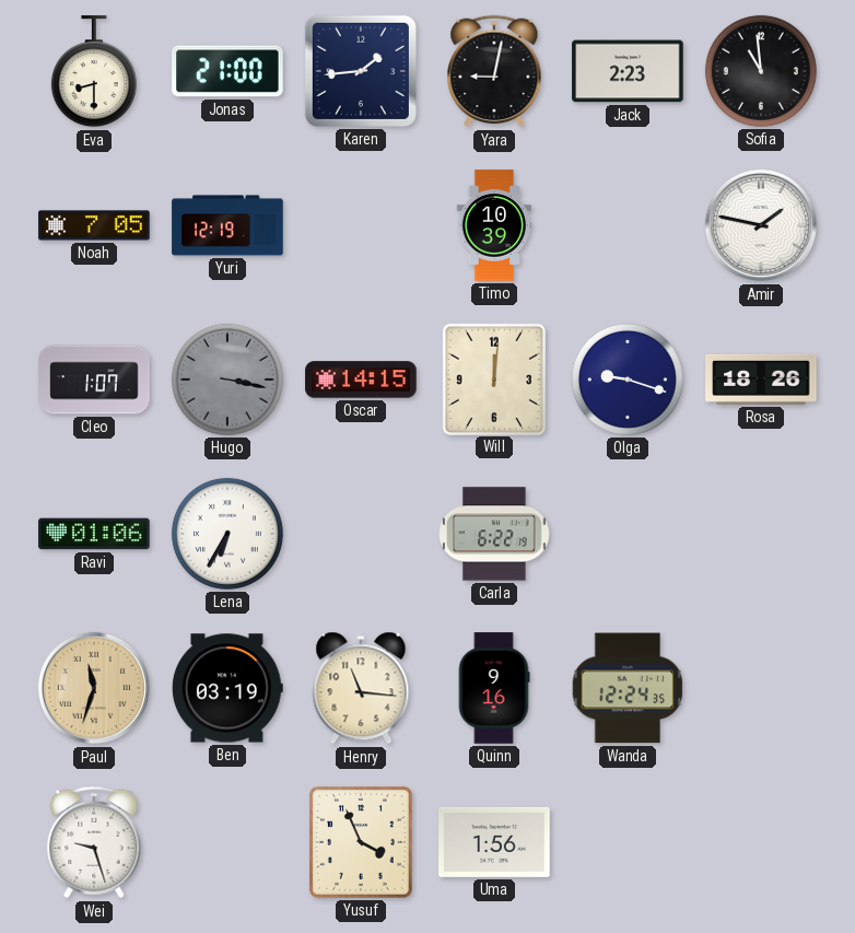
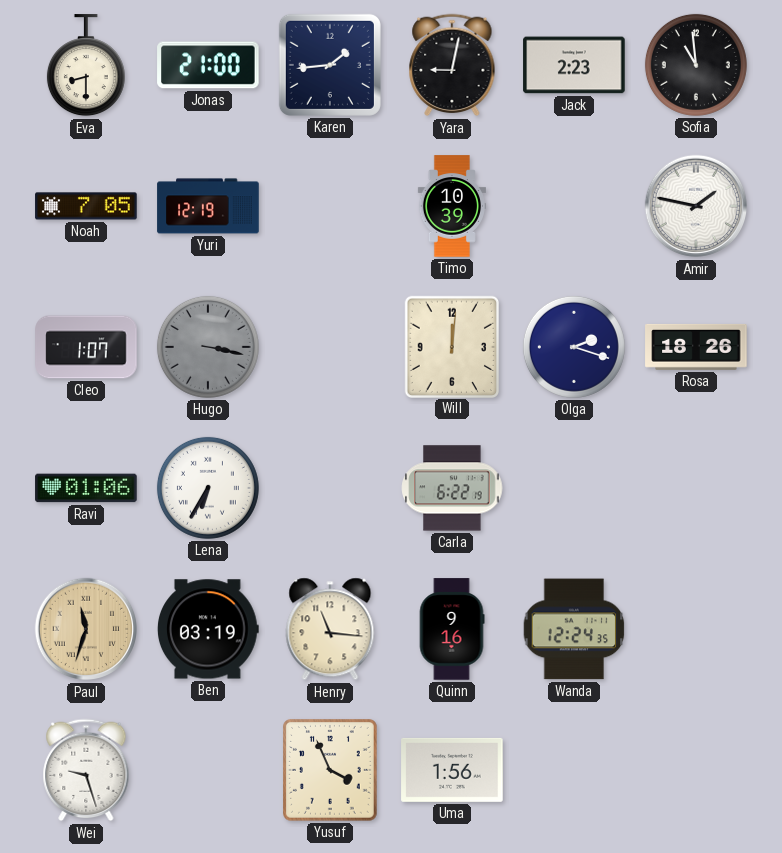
Oscar: 14:15 -> none (361, 380)
Olga: 9:18 -> 2:18 (574, 347)
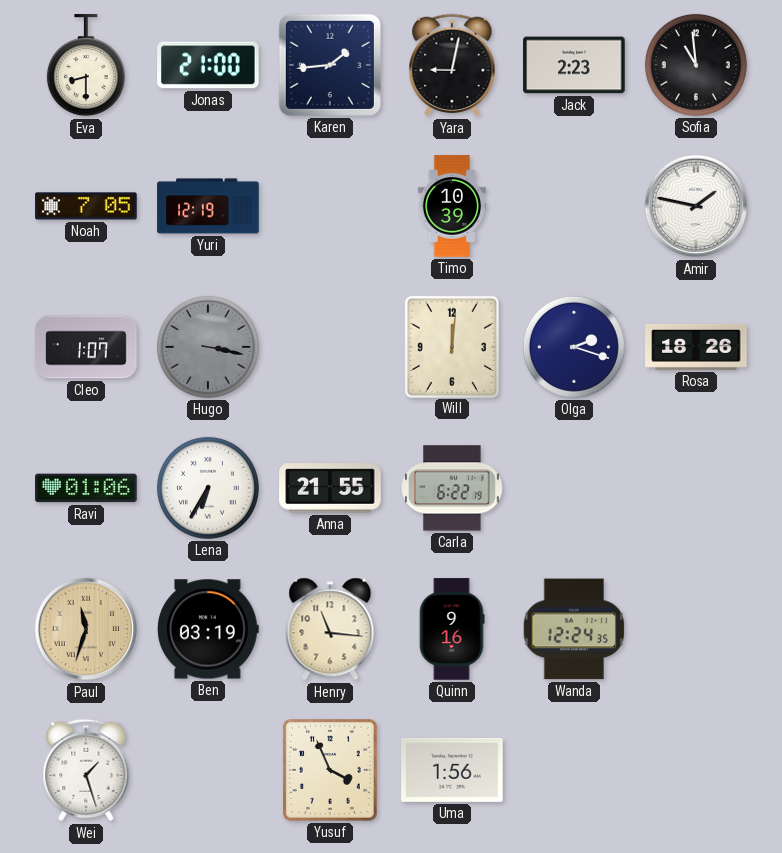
Anna: none -> 21:55 (330, 488)
Wei: 9:27 -> 1:27 (86, 770)
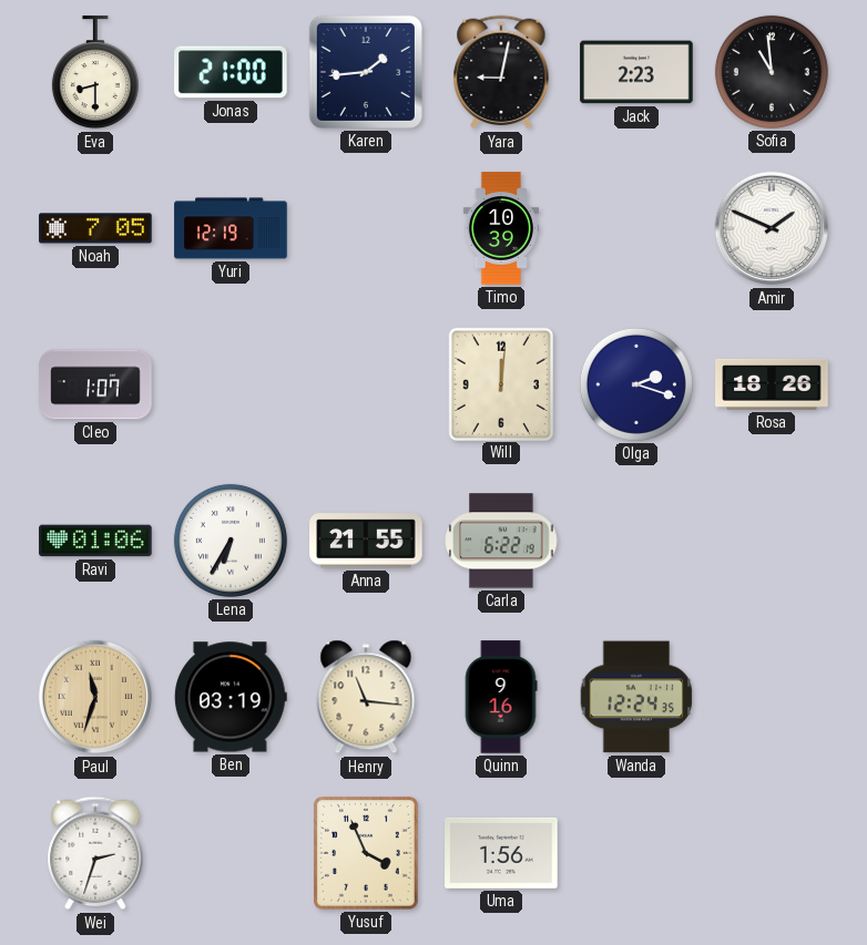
Amir: 1:47 -> 1:49 (772, 228)
Hugo: 3:17 -> none (208, 347)
Wei: 1:27 -> 2:33 (95, 853)
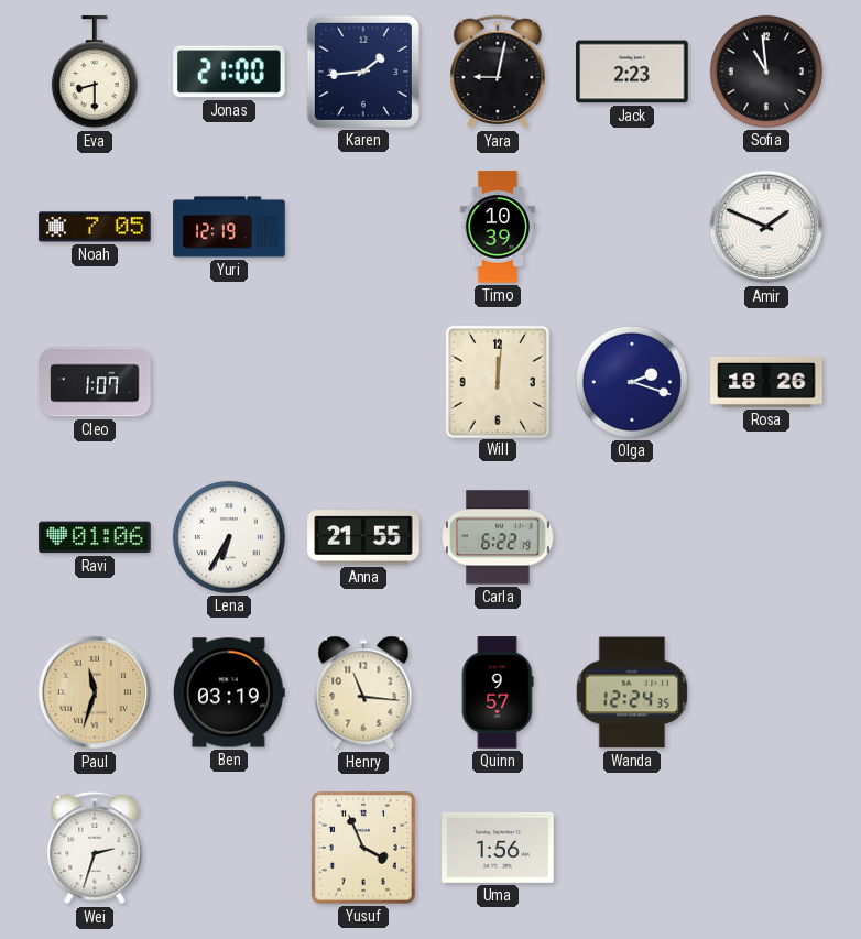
Quinn: 9:16 -> 9:57 (498, 692)
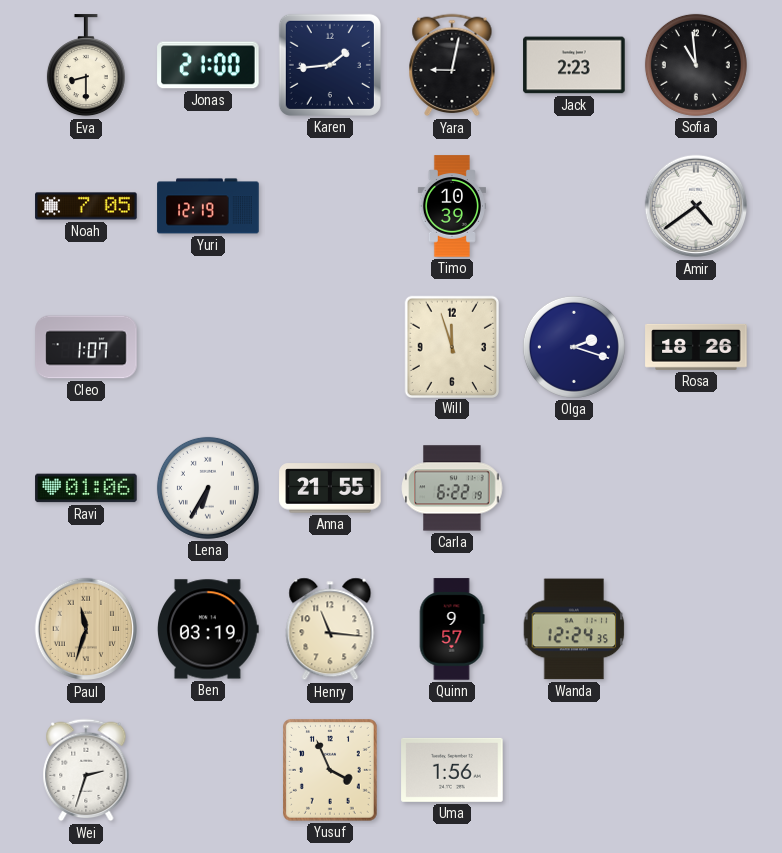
Amir: 1:49 -> 4:39 (696, 206)
Will: 12:01 -> 11:57 (451, 346)
